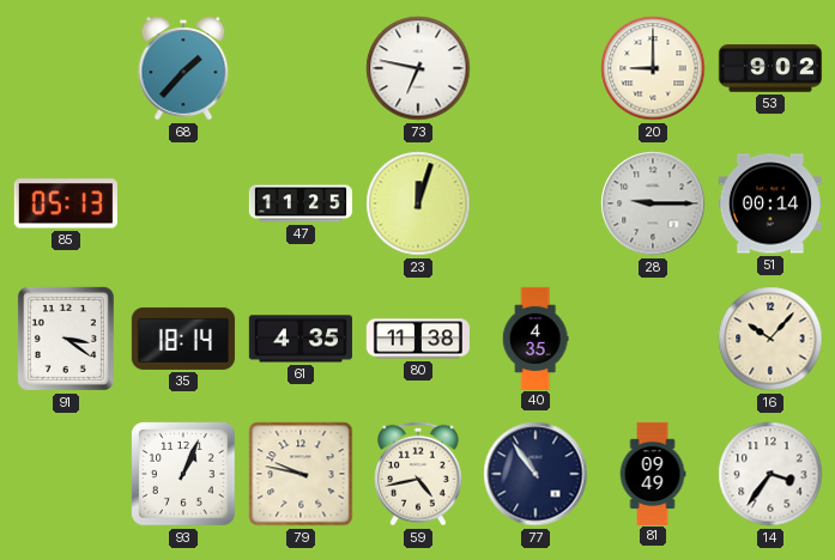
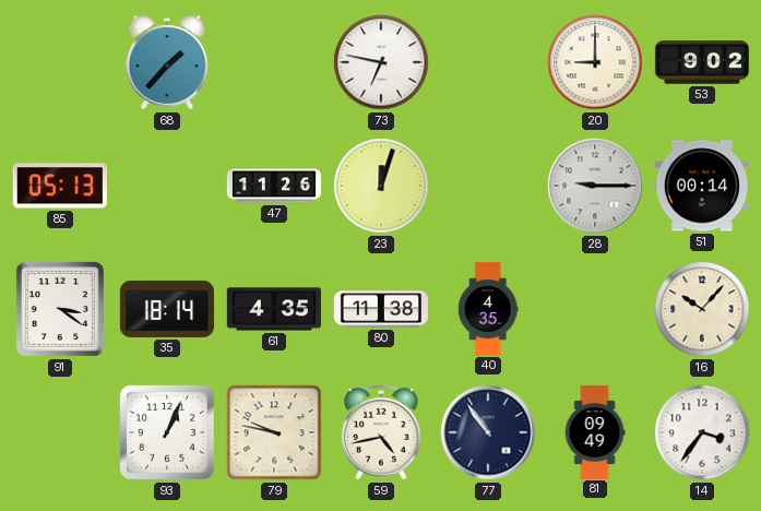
47: 11:25 -> 11:26 (273, 186)
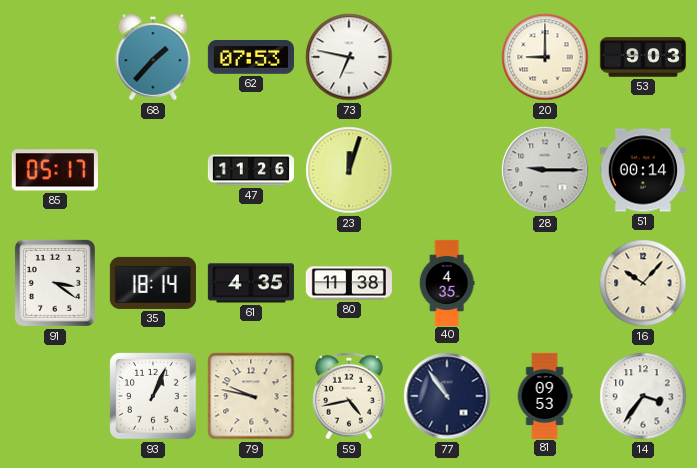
62: none -> 07:53 (251, 58)
53: 9:02 -> 9:03 (642, 57)
85: 05:13 -> 05:17 (55, 170)
81: 09:49 -> 09:53 (545, 395)
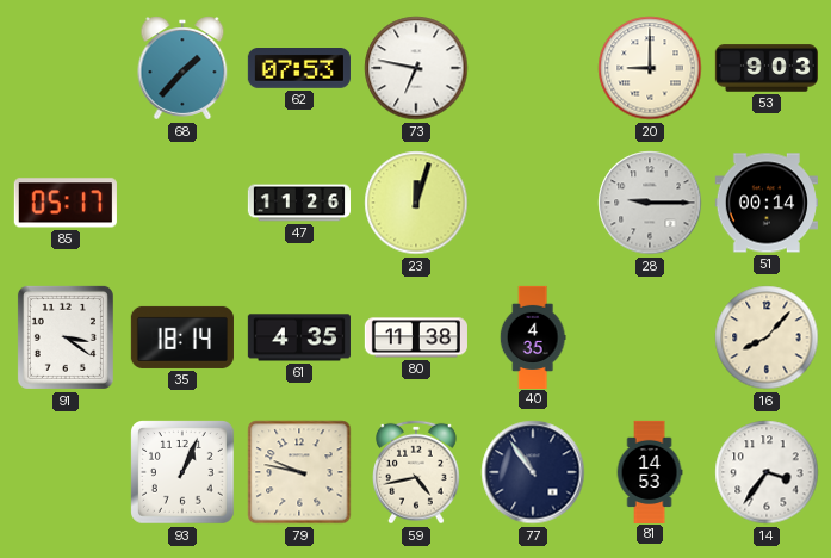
16: 10:07 -> 8:07 (767, 337)
81: 09:53 -> 14:53 (650, 471)
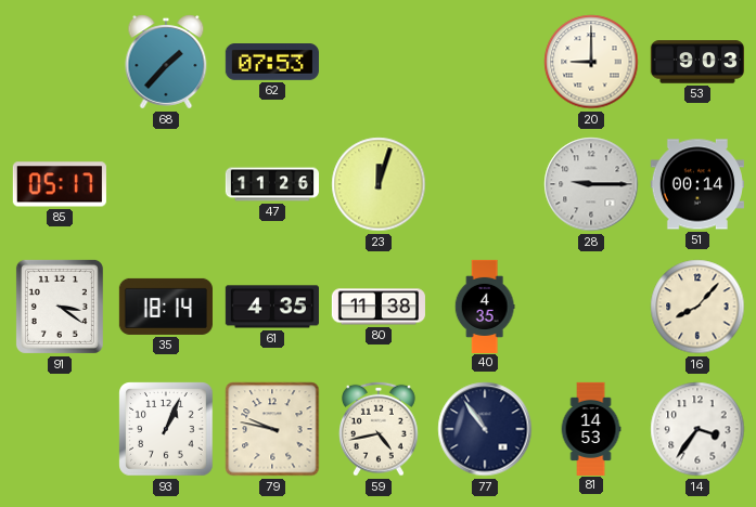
73: 6:47 -> none (416, 68)
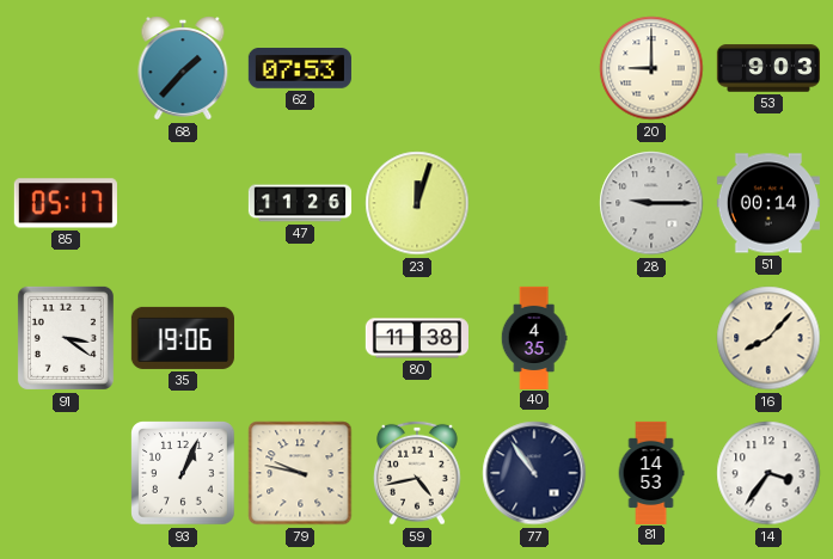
35: 18:14 -> 19:06 (183, 338)
61: 4:35 -> none (272, 307)
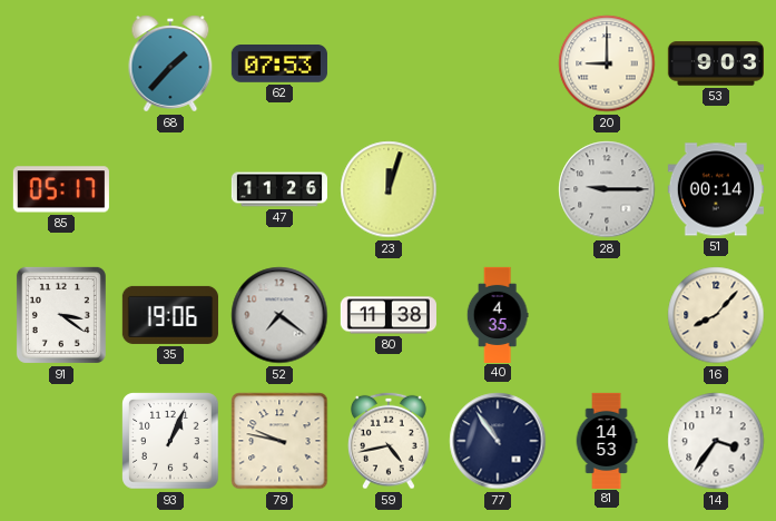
52: none -> 7:21 (279, 315)
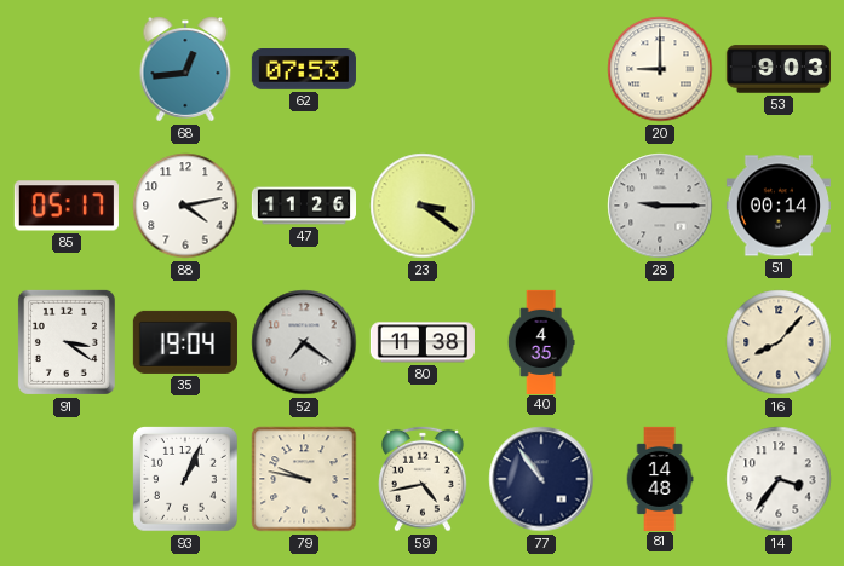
68: 1:37 -> 12:44 (185, 69)
88: none -> 4:13 (185, 206)
23: 12:03 -> 3:21 (423, 206)
35: 19:06 -> 19:04 (185, 342)
81: 14:53 -> 14:48 (660, 478)
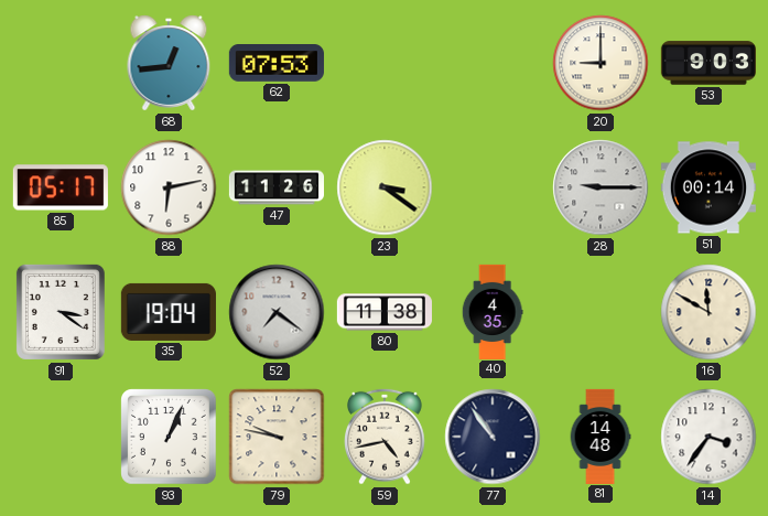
88: 4:13 -> 6:13 (169, 187)
16: 8:07 -> 11:50 (708, 312)
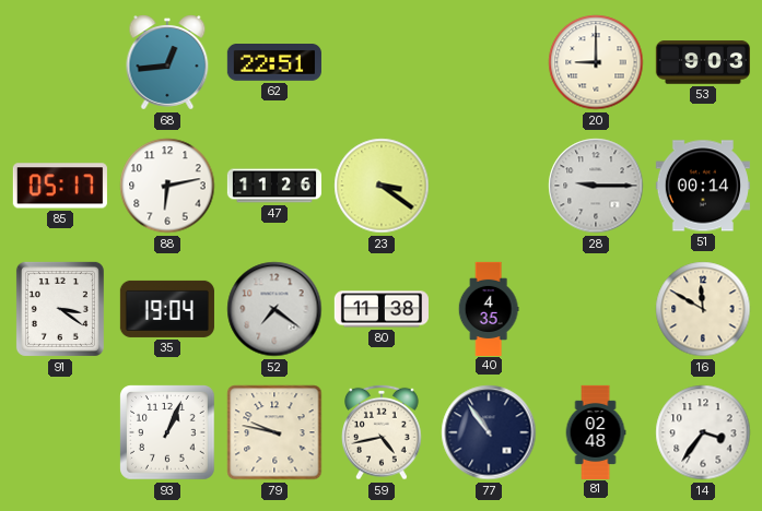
62: 07:53 -> 22:51 (274, 63)
81: 14:48 -> 02:48 (596, 431)
